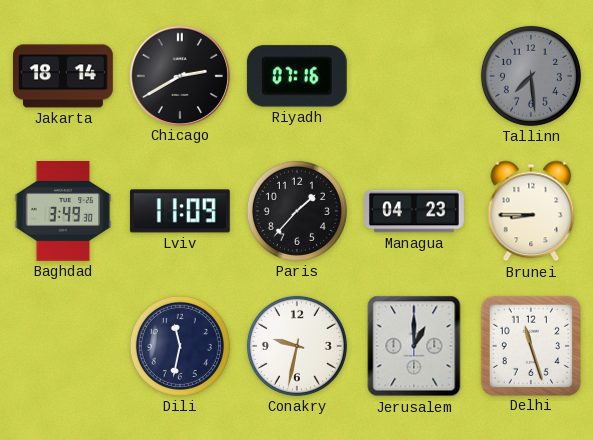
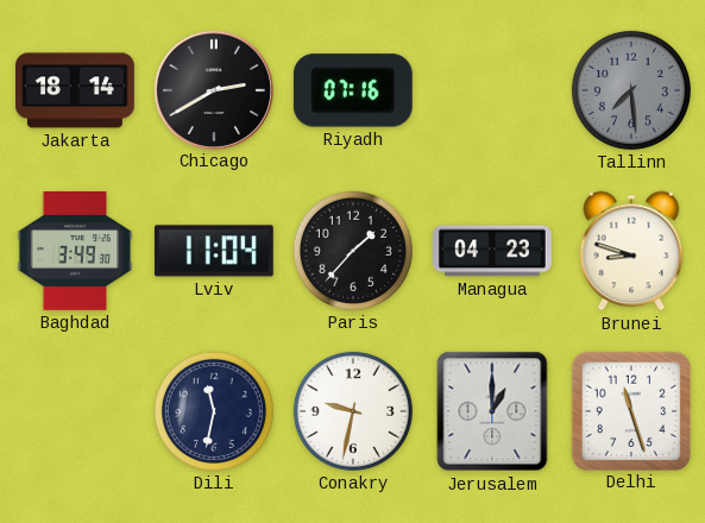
Lviv: 11:09 -> 11:04 (214, 251)
Brunei: 8:45 -> 8:48 (631, 251)
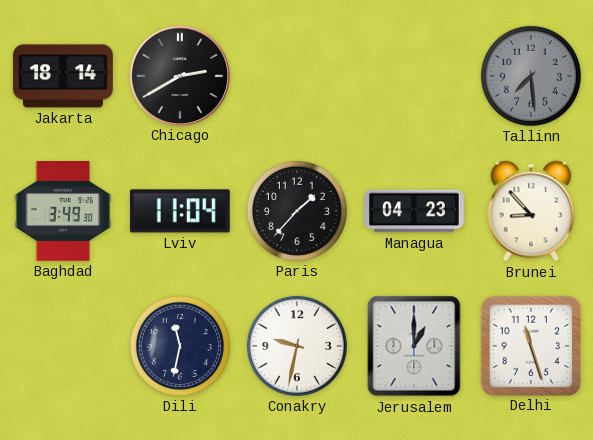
Riyadh: 07:16 -> none (353, 90)
Brunei: 8:48 -> 8:53 (531, 211)
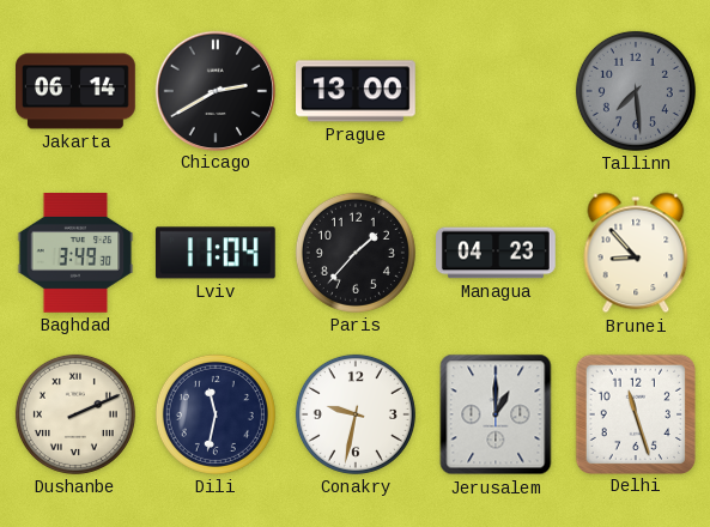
Jakarta: 18:14 -> 06:14 (77, 91)
Prague: none -> 13:00 (357, 91)
Dushanbe: none -> 2:11 (75, 414)
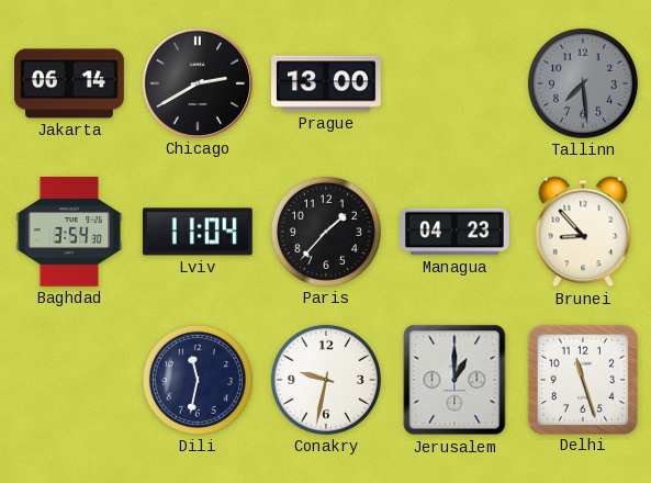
Baghdad: 3:49 -> 3:54 (69, 233)
Dushanbe: 2:11 -> none (75, 414)
